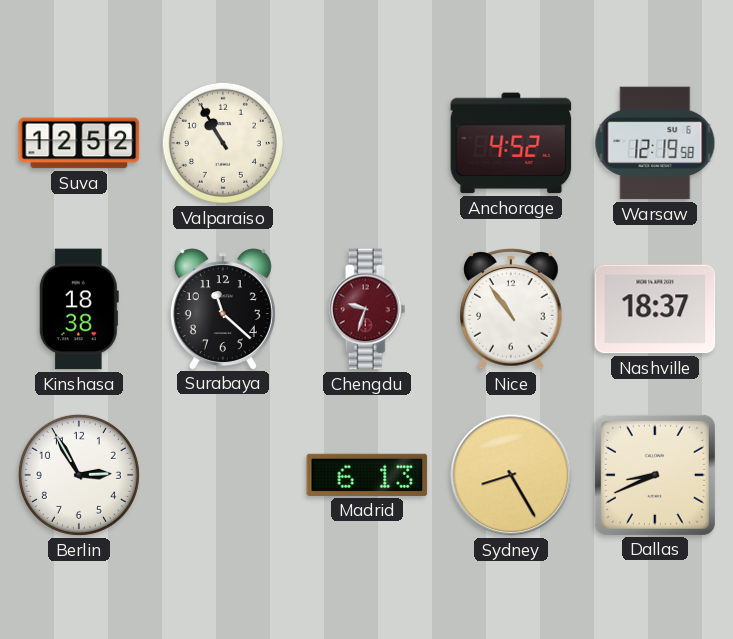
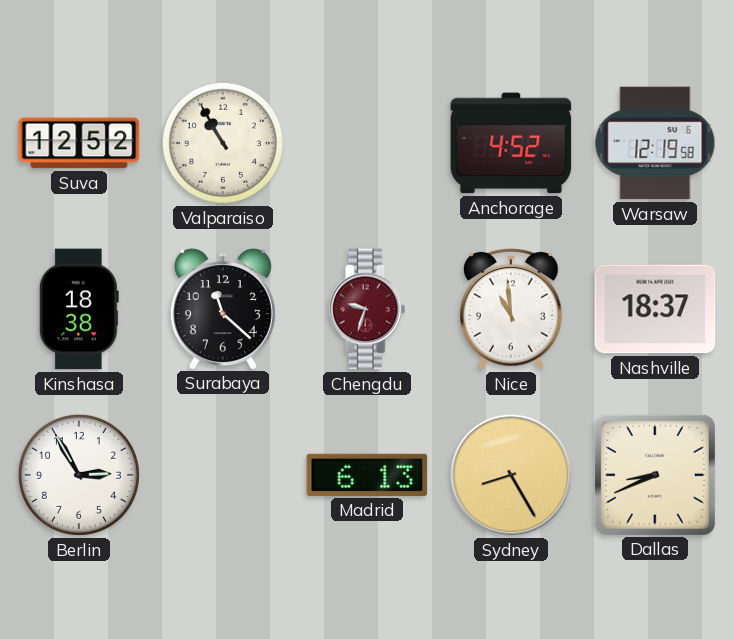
Nice: 10:54 -> 10:59 (512, 309)
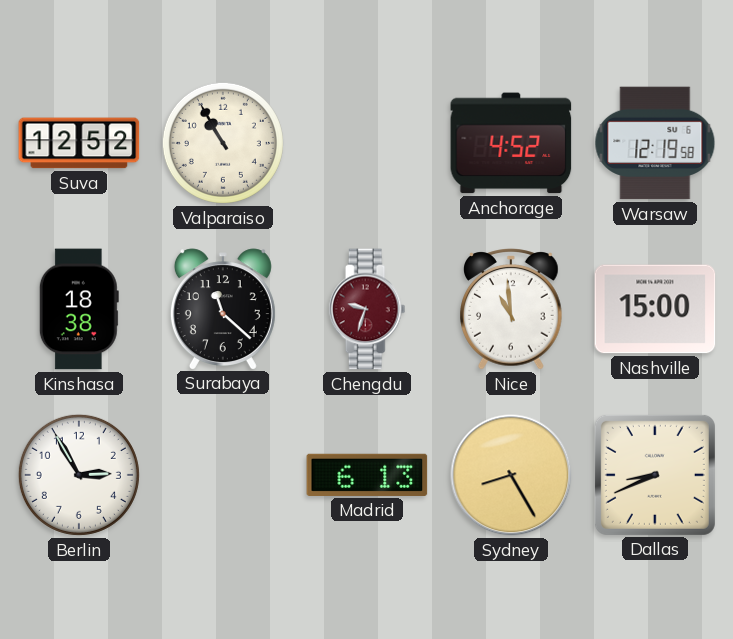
Nashville: 18:37 -> 15:00 (655, 309)
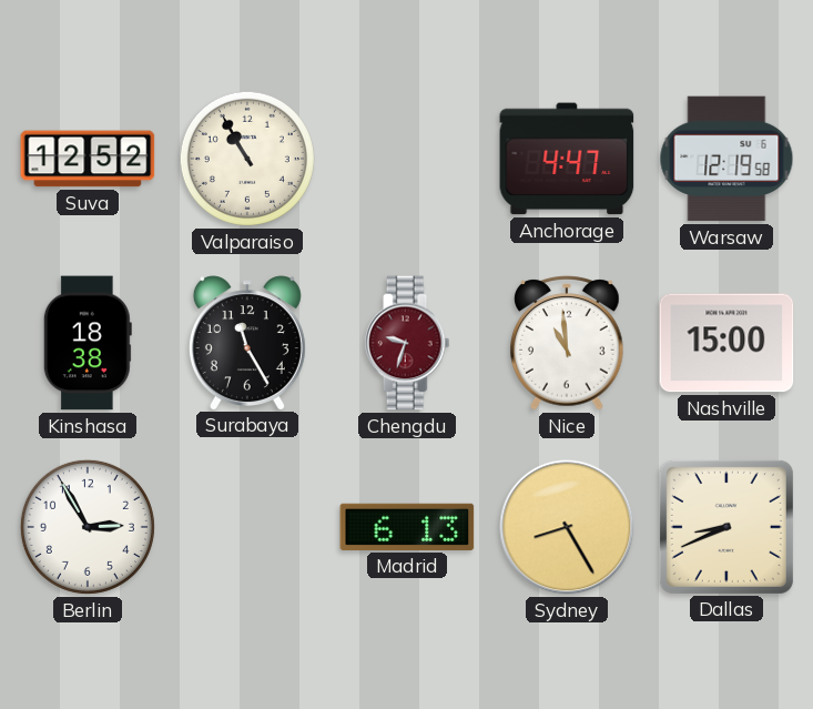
Anchorage: 4:52 -> 4:47 (567, 159)
Surabaya: 11:22 -> 11:25 (247, 343)
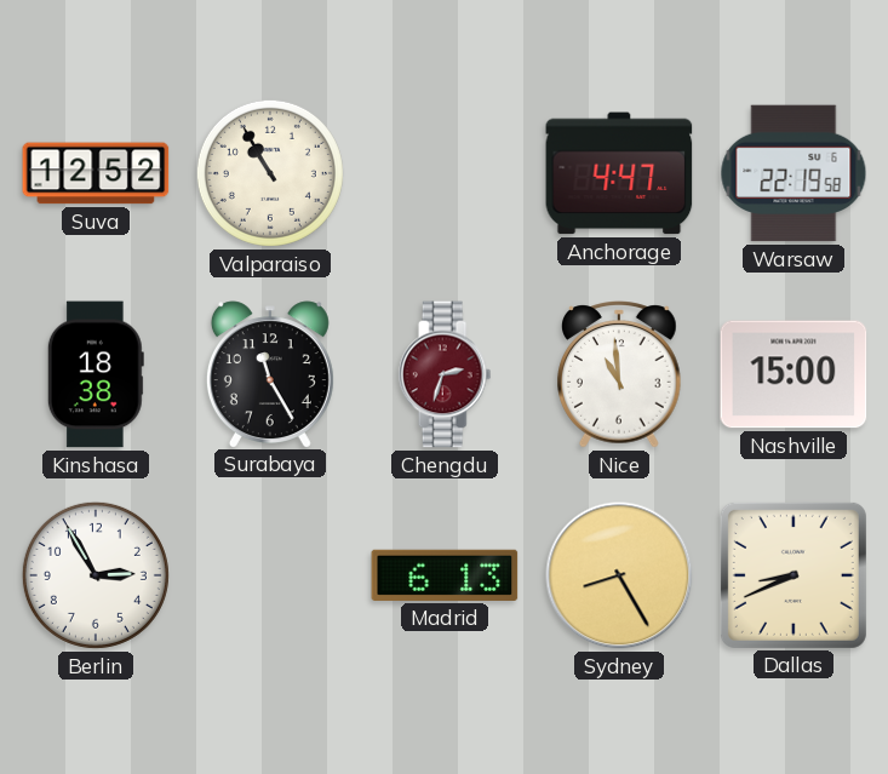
Warsaw: 12:19 -> 22:19 (794, 173)
Chengdu: 9:33 -> 2:33 (445, 374)
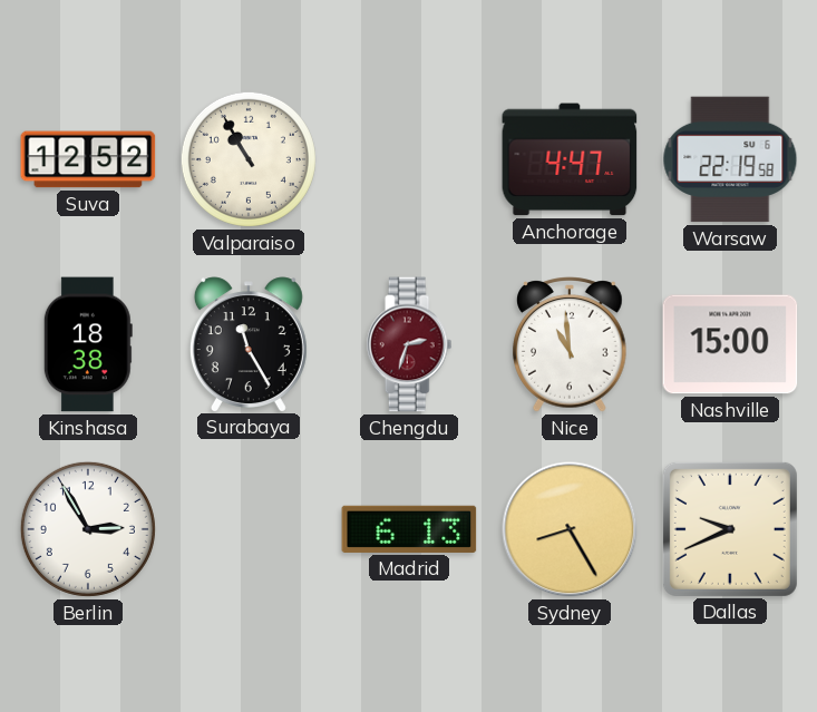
Dallas: 8:41 -> 9:41 (730, 529)
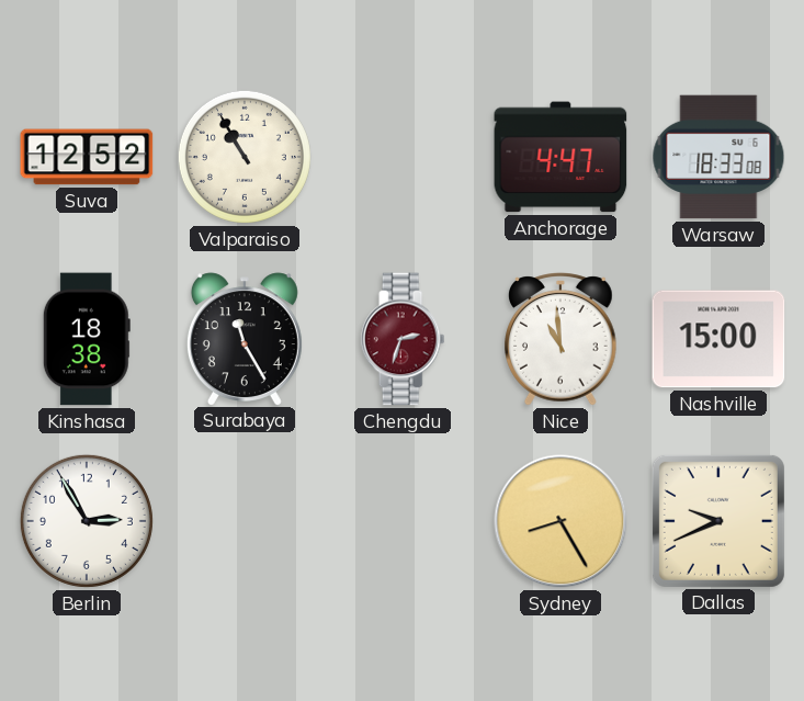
Warsaw: 22:19 -> 18:33 (718, 157)
Madrid: 6:13 -> none (409, 529)
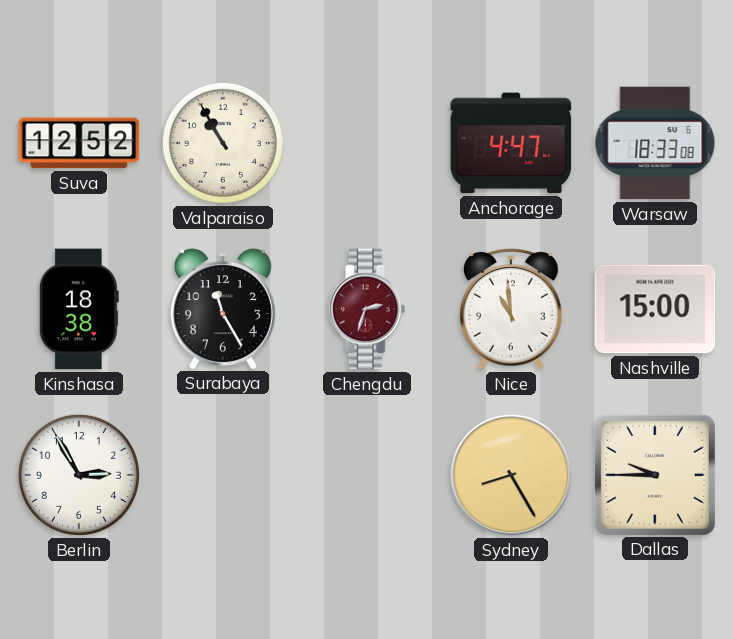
Dallas: 9:41 -> 9:45 (655, 475)
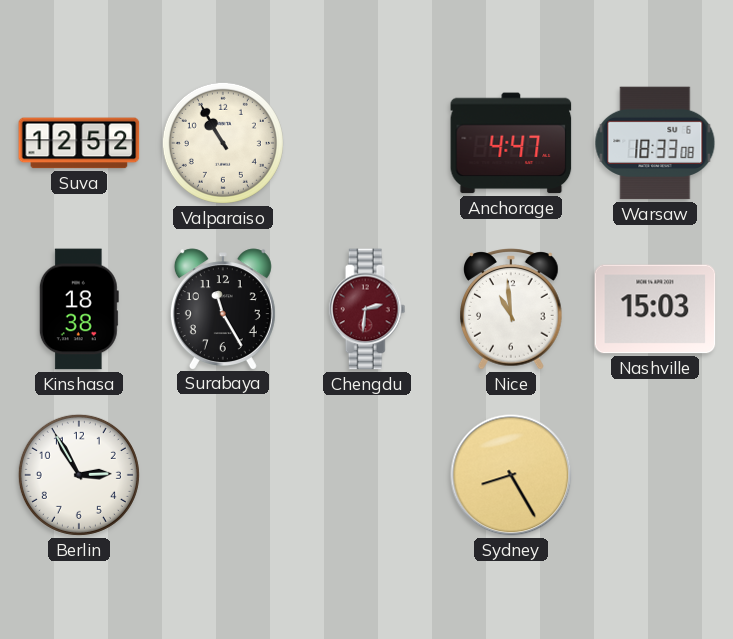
Chengdu: 2:33 -> 2:31 (367, 309)
Nashville: 15:00 -> 15:03 (655, 309)
Dallas: 9:45 -> none (655, 475)
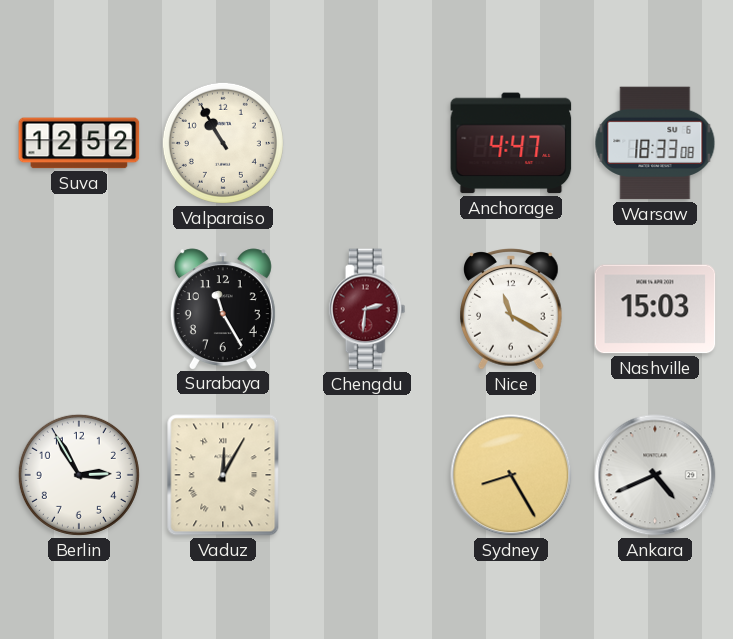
Kinshasa: 18:38 -> none (79, 309)
Nice: 10:59 -> 11:20 (512, 309)
Vaduz: none -> 12:05 (223, 475)
Ankara: none -> 4:41 (655, 475)
